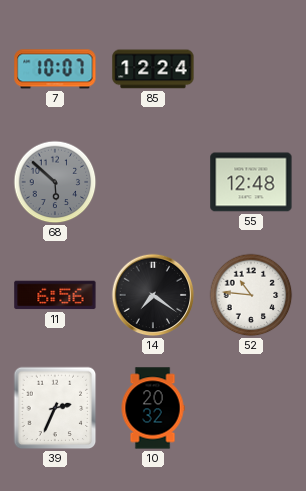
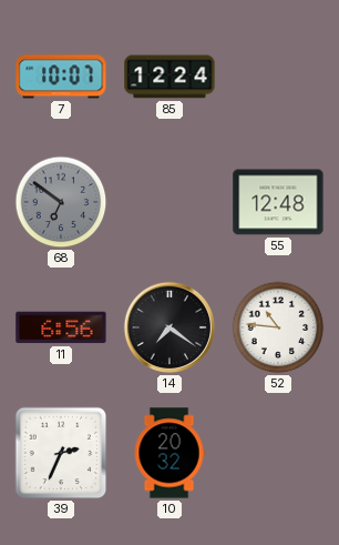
68: 5:52 -> 6:51 (61, 202)
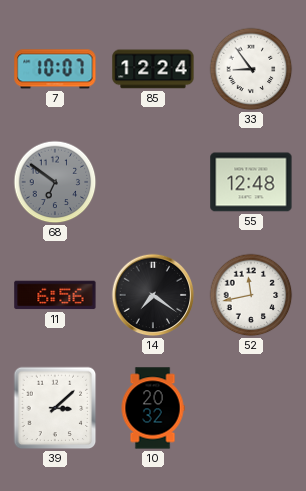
33: none -> 8:54 (251, 69)
52: 10:46 -> 11:43 (251, 295)
39: 2:34 -> 3:08 (55, 408)
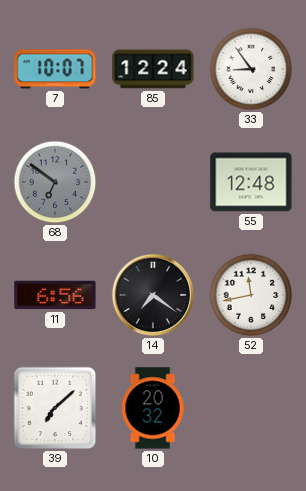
39: 3:08 -> 7:08 (55, 408)
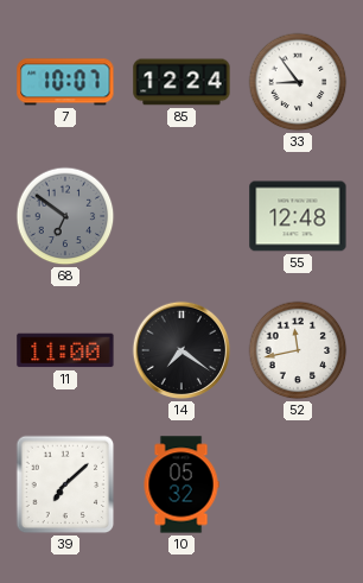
11: 6:56 -> 11:00 (65, 350)
10: 20:32 -> 05:32 (181, 484)
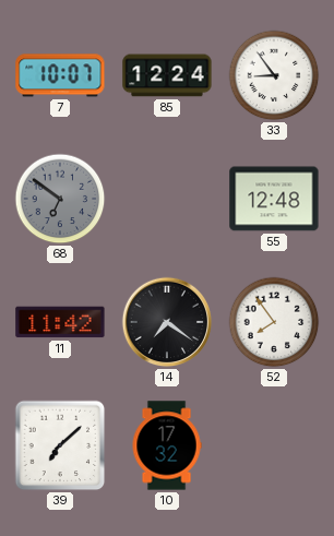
11: 11:00 -> 11:42 (60, 322)
52: 11:43 -> 7:54 (274, 322)
10: 05:32 -> 17:32 (167, 445)
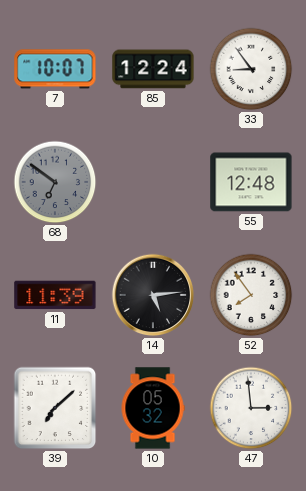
11: 11:42 -> 11:39 (55, 295)
14: 7:21 -> 5:14 (153, 295)
10: 17:32 -> 05:32 (153, 408)
47: none -> 2:59 (251, 408)
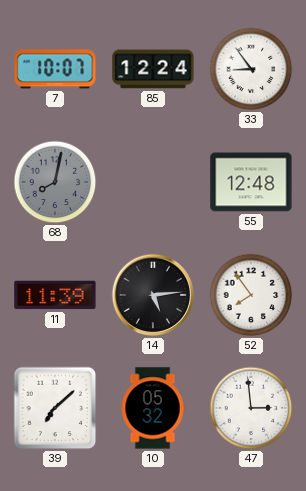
68: 6:51 -> 8:02 (55, 182)
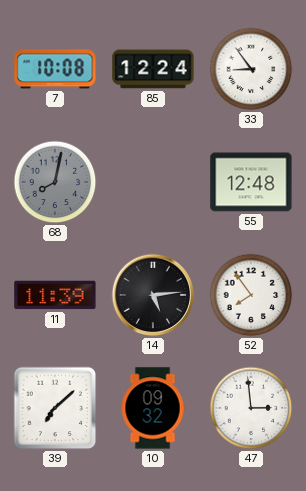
7: 10:07 -> 10:08 (55, 69)
10: 05:32 -> 09:32 (153, 408)
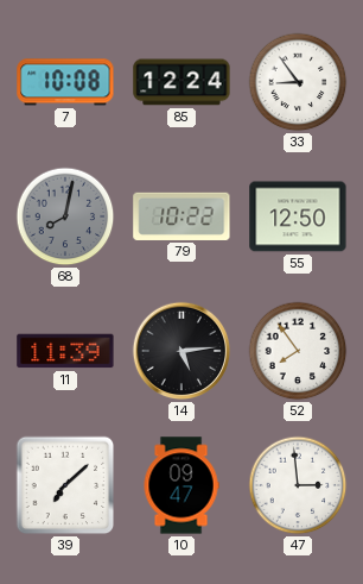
79: none -> 10:22 (181, 216)
55: 12:48 -> 12:50 (298, 216)
10: 09:32 -> 09:47 (181, 485)
